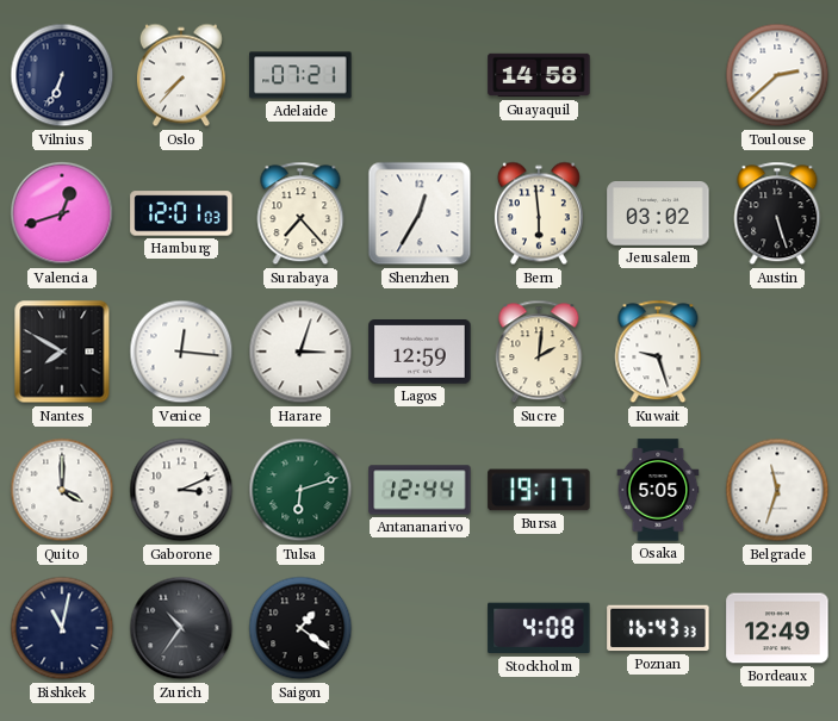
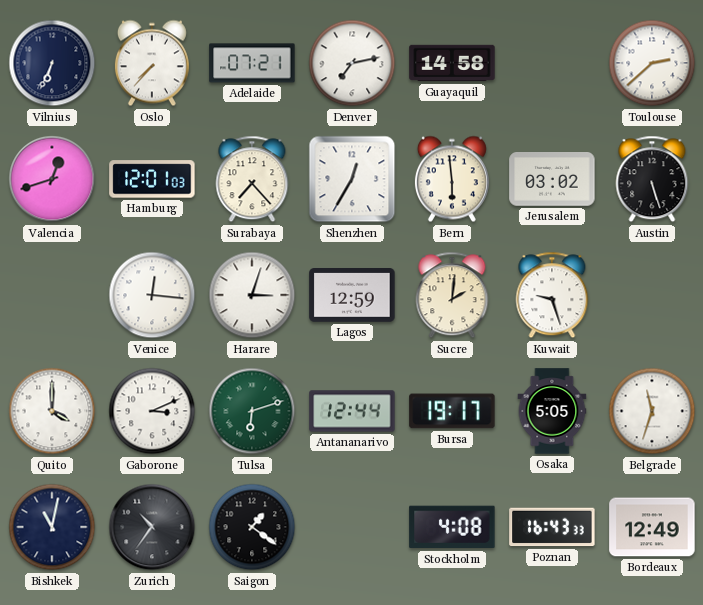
Denver: none -> 7:13 (352, 63)
Nantes: 7:50 -> none (62, 352)
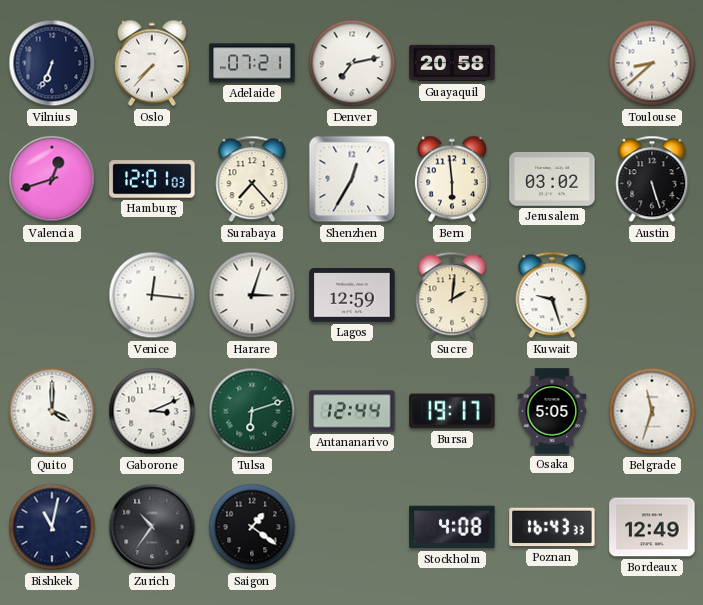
Guayaquil: 14:58 -> 20:58 (452, 63)
Toulouse: 2:38 -> 8:38 (652, 63)
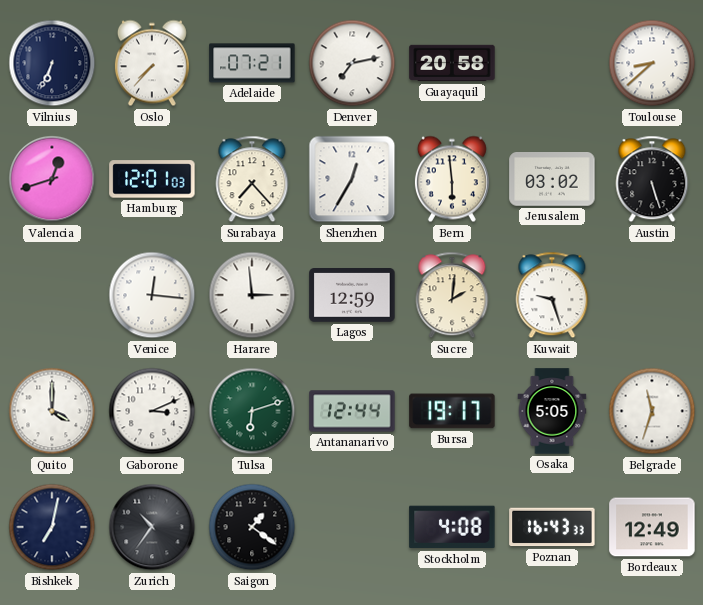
Harare: 3:03 -> 2:59 (252, 295)
Bishkek: 11:02 -> 7:02 (52, 527)
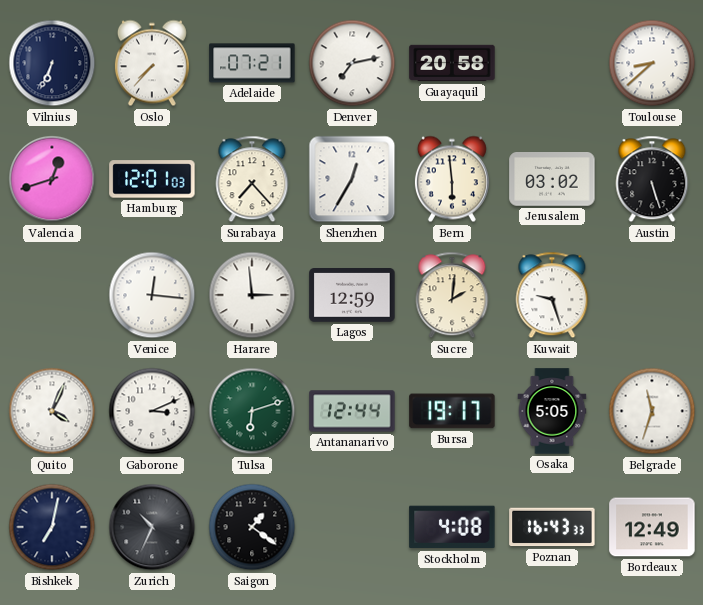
Quito: 4:00 -> 4:04 (52, 411)
Zurich: 10:36 -> 10:34 (152, 527)
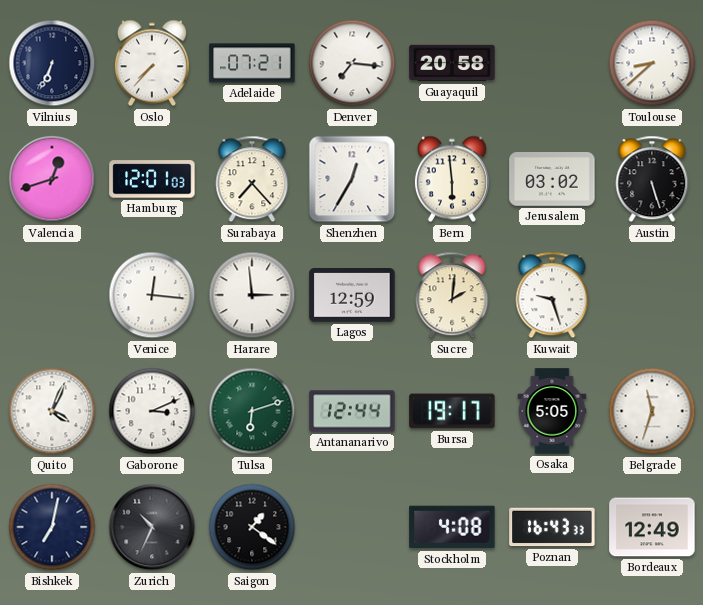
Denver: 7:13 -> 7:16 (352, 63)
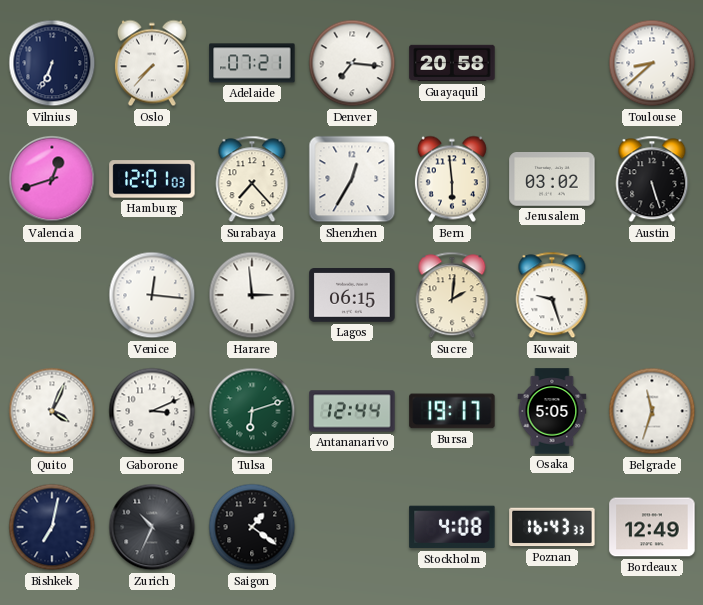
Lagos: 12:59 -> 06:15 (352, 296)
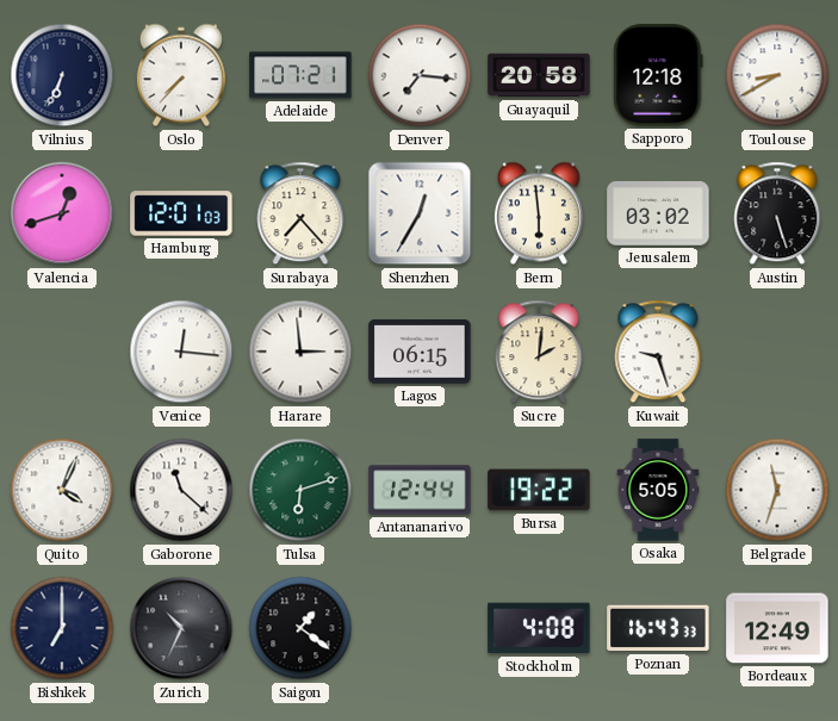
Sapporo: none -> 12:18 (658, 75)
Toulouse: 8:38 -> 8:40 (777, 75)
Gaborone: 3:11 -> 11:22 (181, 490)
Bursa: 19:17 -> 19:22 (539, 490)
Bishkek: 7:02 -> 7:00 (62, 628)
